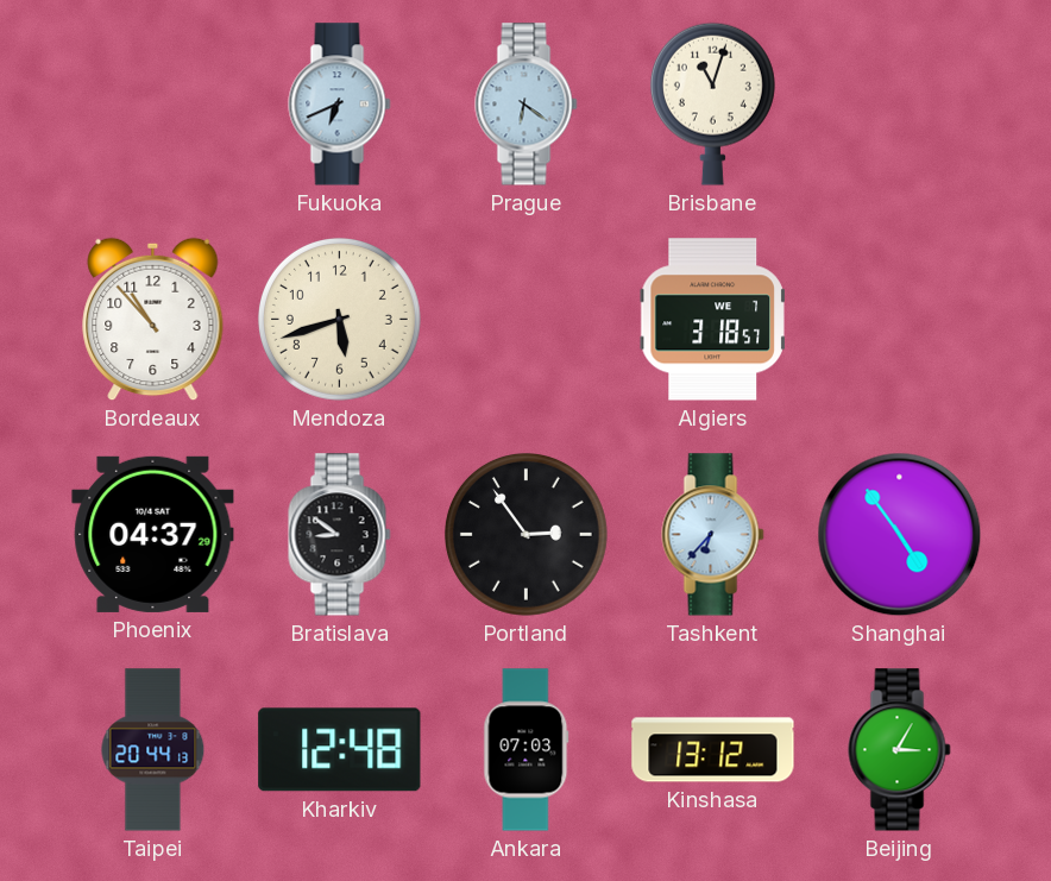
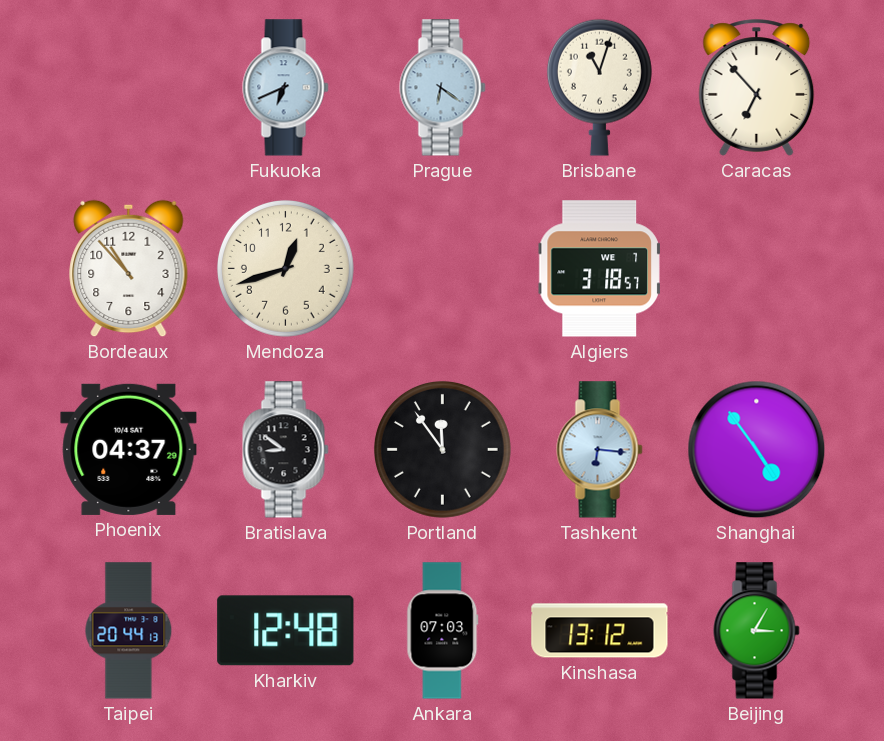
Caracas: none -> 6:53 (757, 88)
Mendoza: 5:42 -> 12:42 (285, 268)
Portland: 2:54 -> 11:54 (442, 449)
Tashkent: 6:37 -> 6:16 (600, 450)
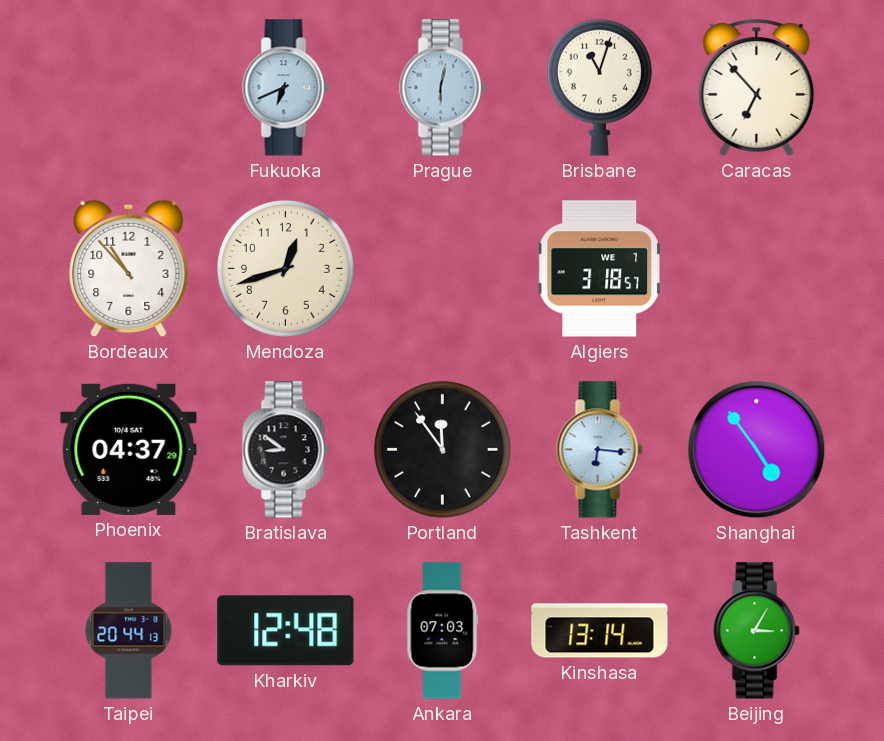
Prague: 6:21 -> 6:02 (443, 88)
Kinshasa: 13:12 -> 13:14 (600, 631)
